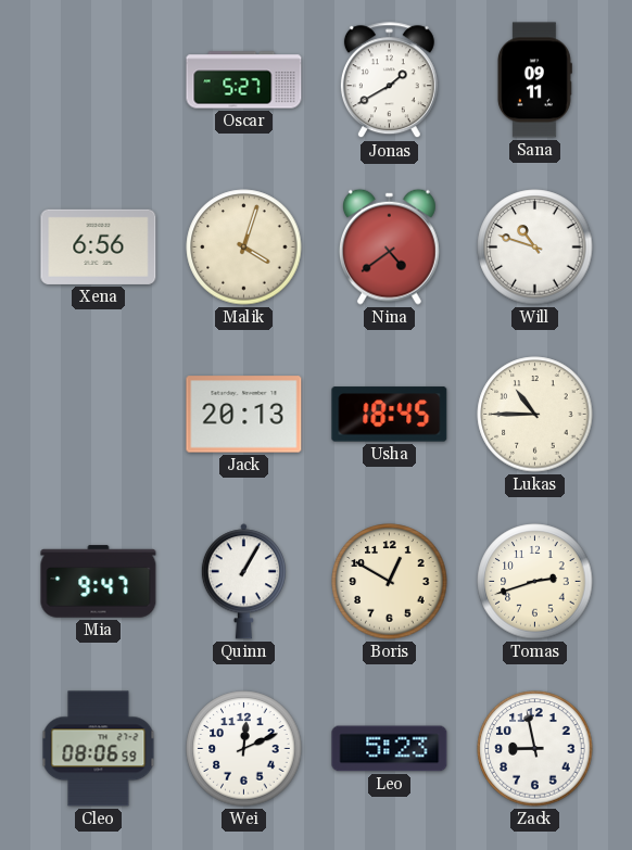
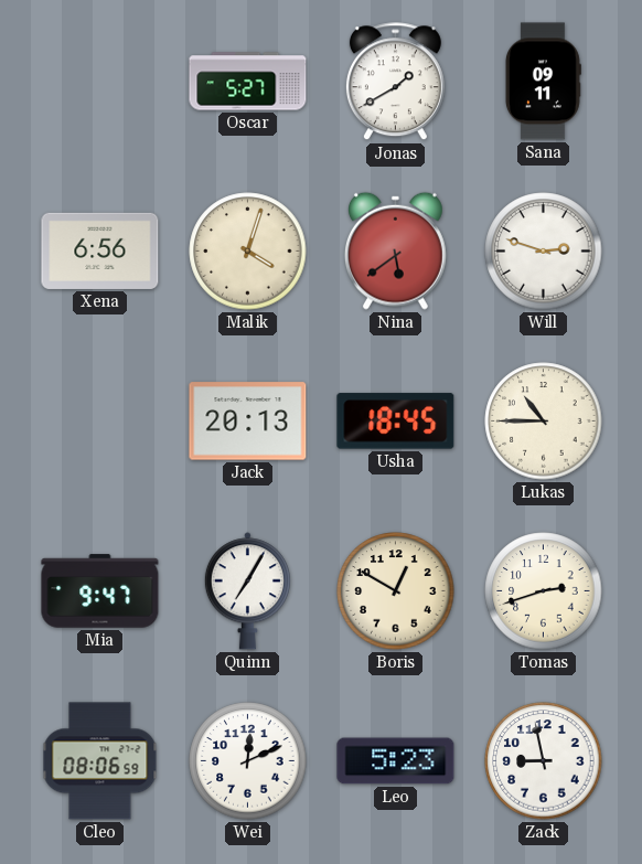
Nina: 4:39 -> 5:39 (395, 250)
Will: 10:48 -> 2:48 (544, 252)
Quinn: 1:05 -> 7:05 (247, 591)
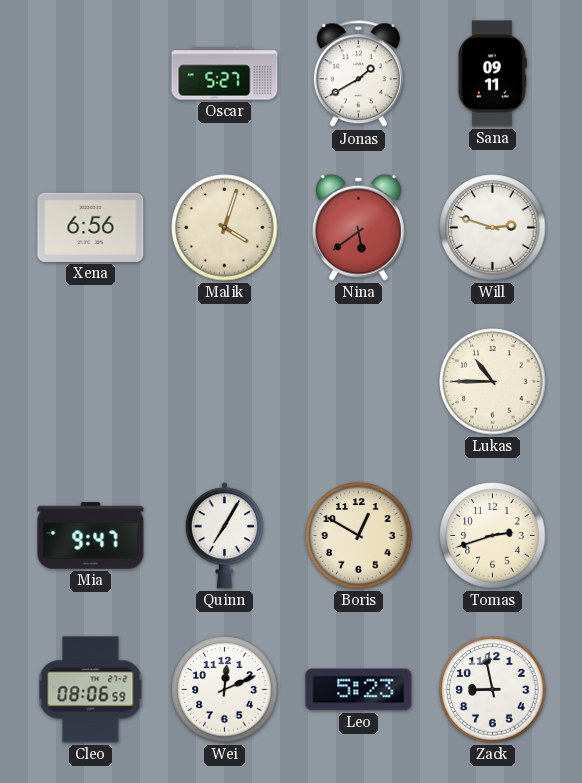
Jack: 20:13 -> none (248, 422)
Usha: 18:45 -> none (396, 422)
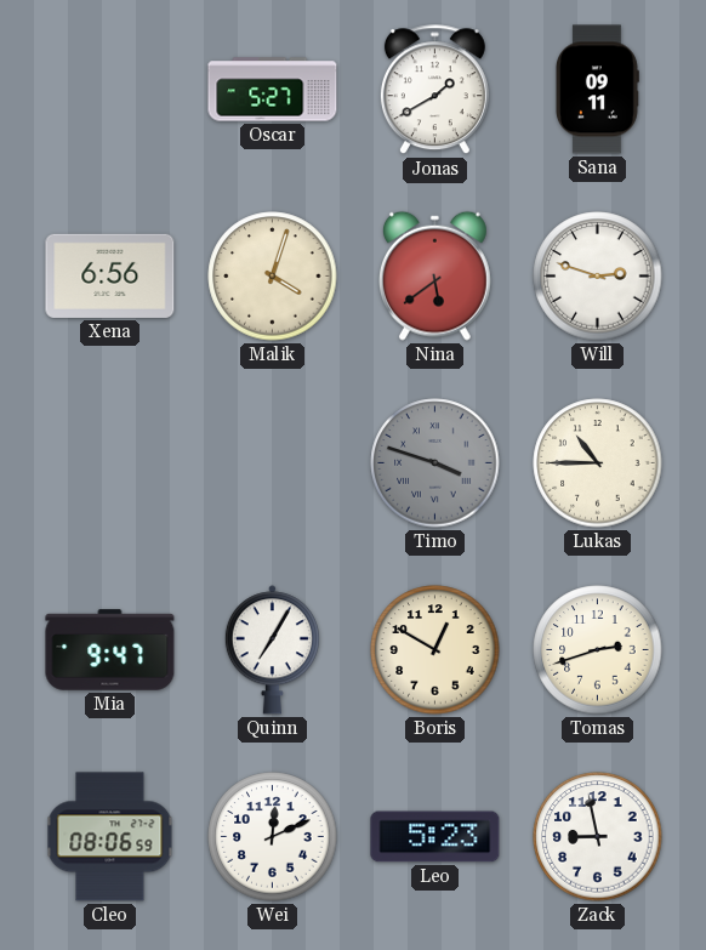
Timo: none -> 3:48 (435, 463)
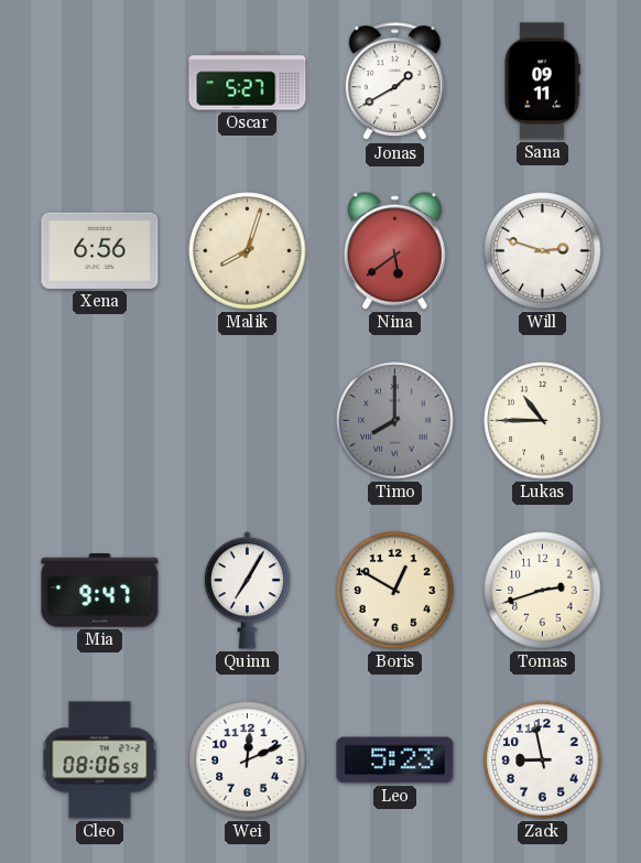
Malik: 4:03 -> 8:03 (248, 251)
Timo: 3:48 -> 8:00 (395, 421)
